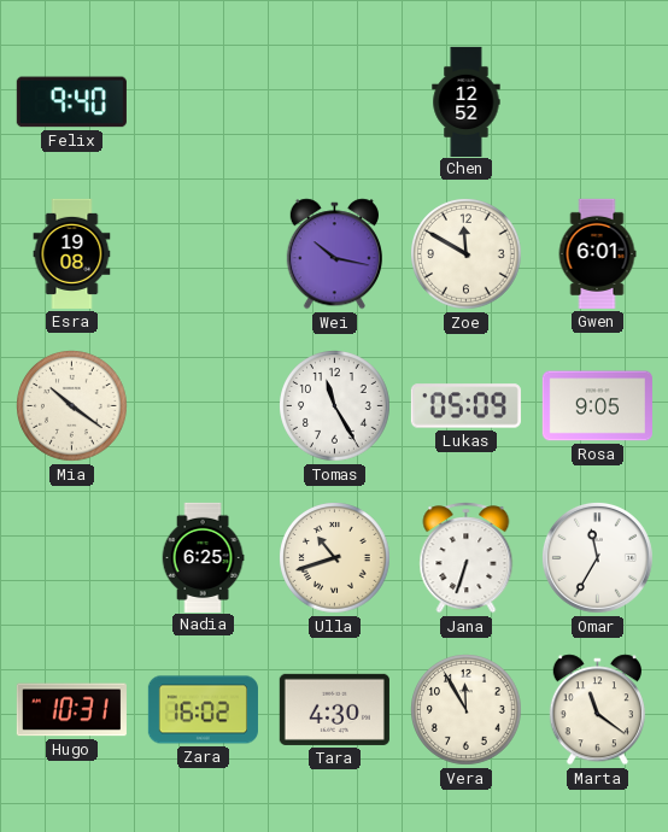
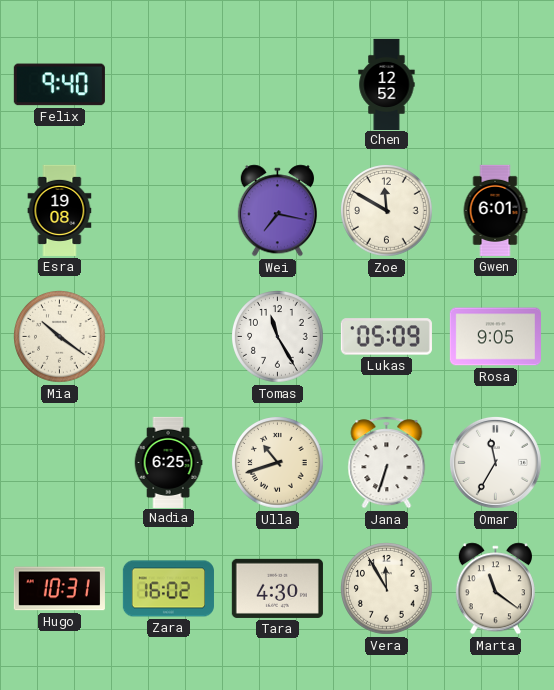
Wei: 10:17 -> 7:17 (277, 211)
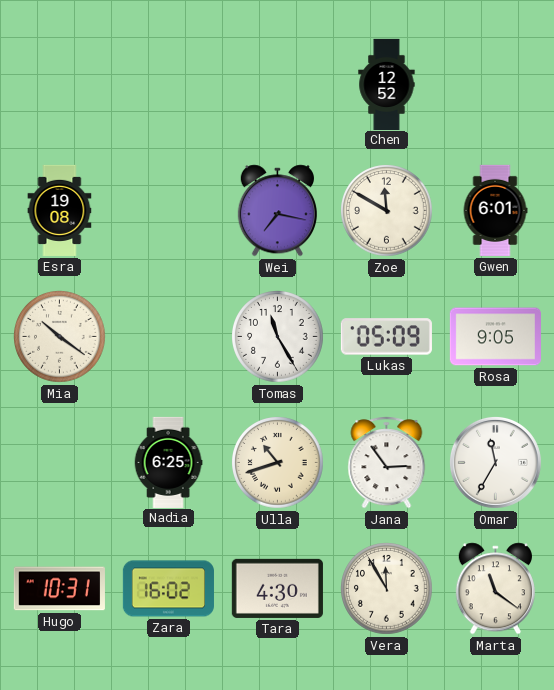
Felix: 9:40 -> none (59, 85)
Jana: 6:33 -> 2:54 (387, 463)
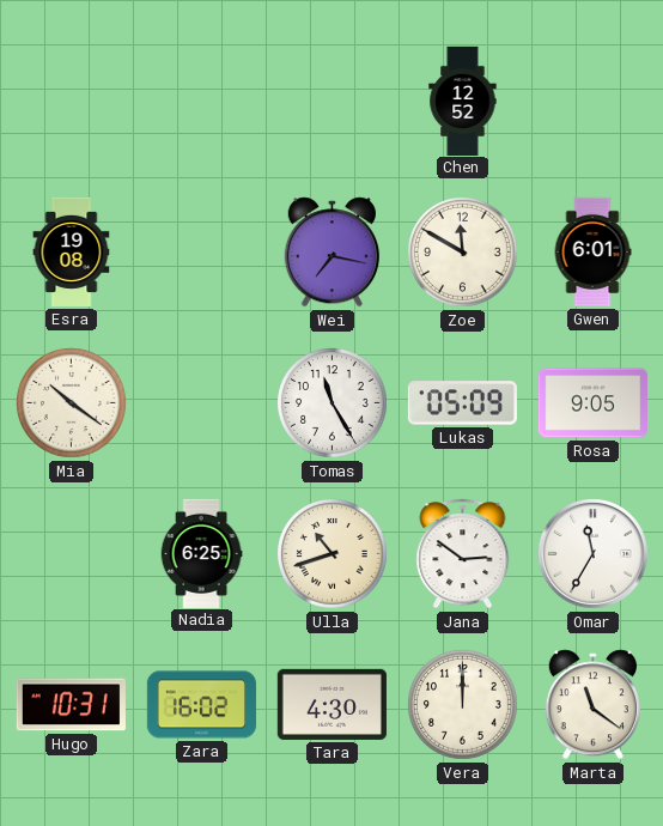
Jana: 2:54 -> 2:51 (463, 554)
Vera: 11:55 -> 12:00 (463, 705)
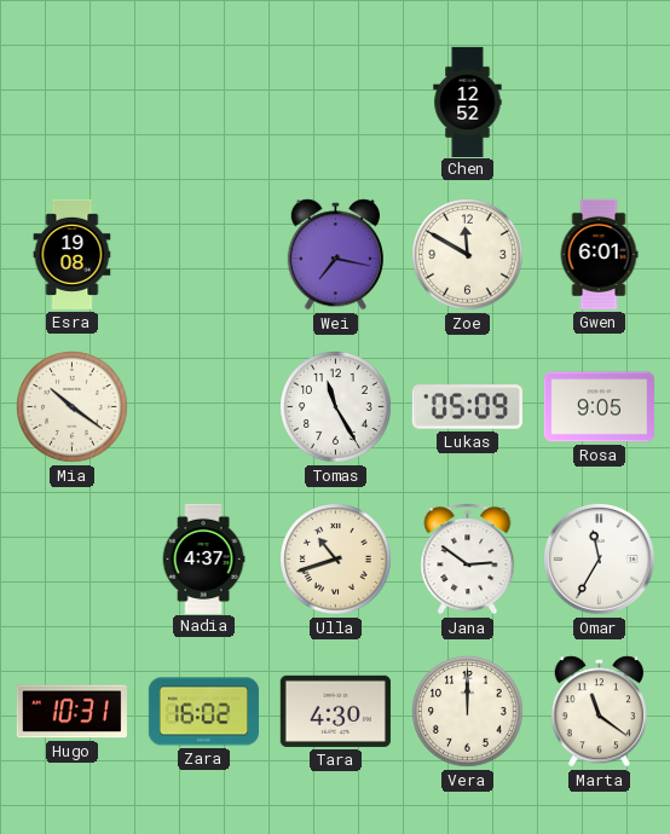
Nadia: 6:25 -> 4:37 (203, 558)
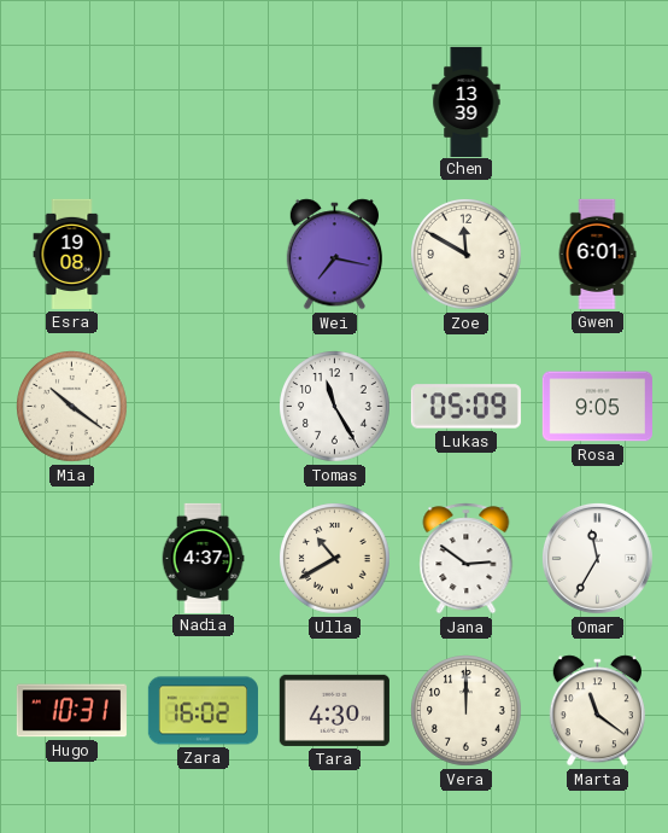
Chen: 12:52 -> 13:39 (467, 101)
Ulla: 10:42 -> 10:40 (335, 559)
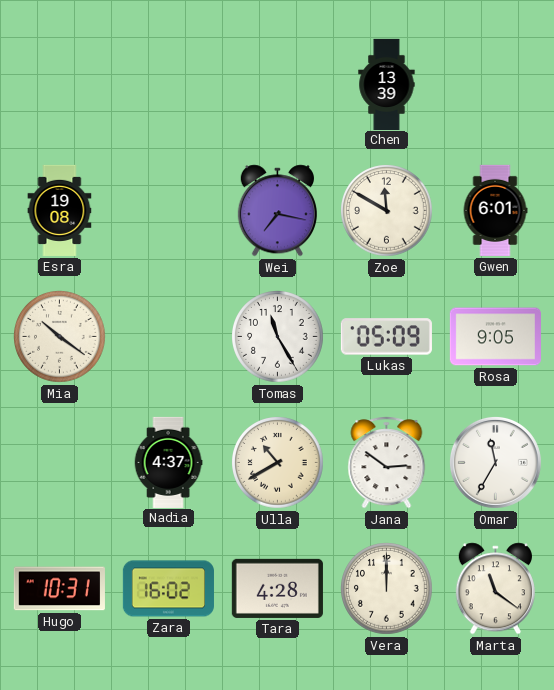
Tara: 4:30 -> 4:28 (277, 588)
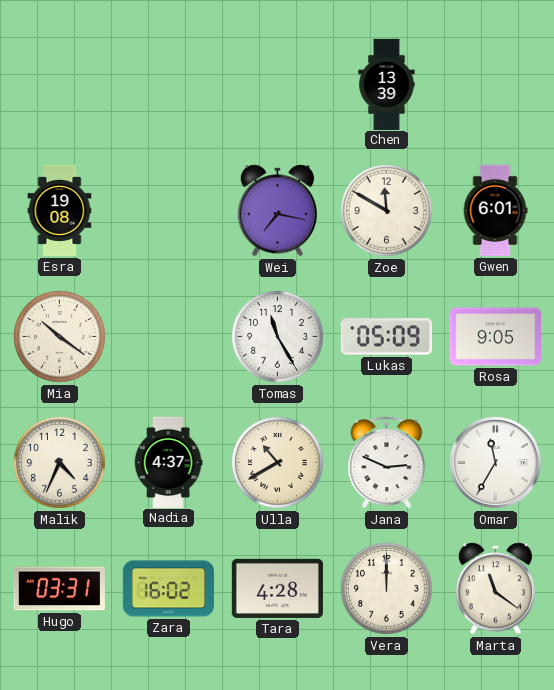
Malik: none -> 4:34 (60, 463)
Jana: 2:51 -> 2:49 (387, 463)
Hugo: 10:31 -> 03:31 (59, 589)
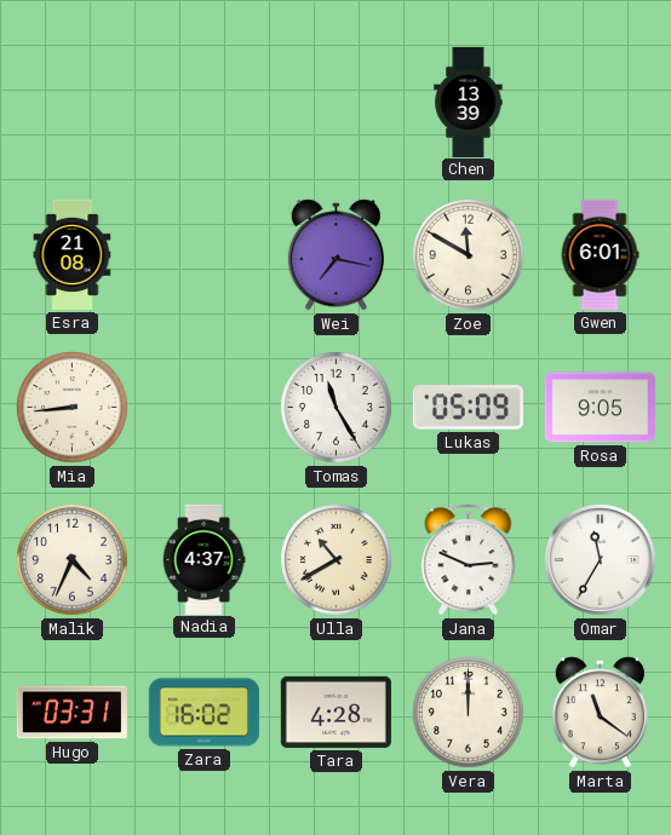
Esra: 19:08 -> 21:08 (73, 254)
Mia: 10:21 -> 8:44 (73, 408)
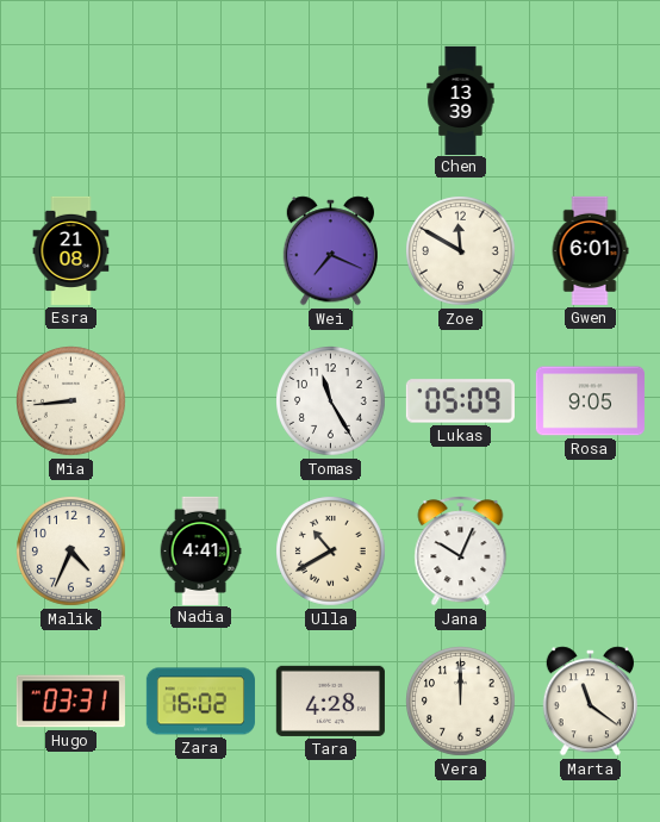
Wei: 7:17 -> 7:19 (330, 251)
Nadia: 4:37 -> 4:41 (200, 550)
Jana: 2:49 -> 10:04 (461, 552)
Omar: 11:35 -> none (600, 559)
